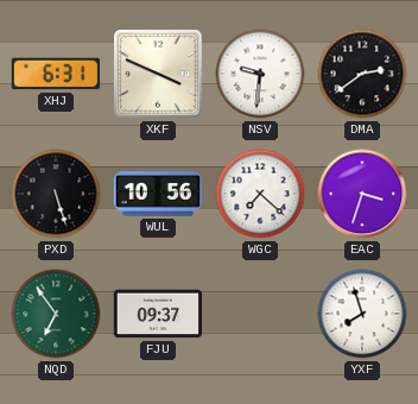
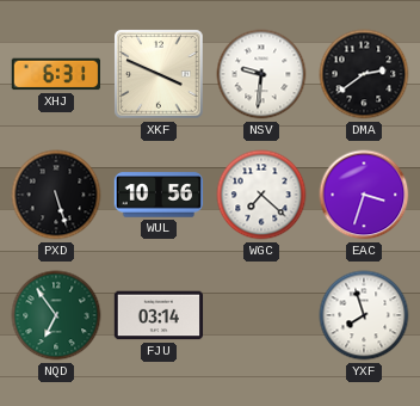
FJU: 09:37 -> 03:14 (159, 315)
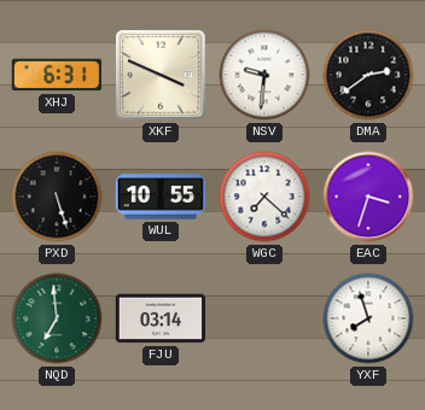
WUL: 10:56 -> 10:55 (161, 197)
NQD: 6:54 -> 6:59 (57, 318)
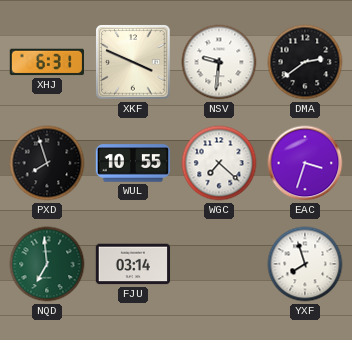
PXD: 5:27 -> 7:57 (47, 163)
